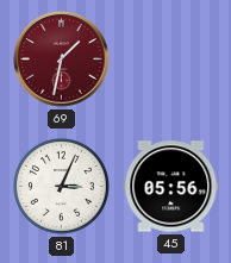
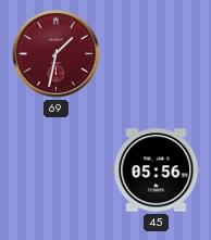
81: 3:04 -> none (61, 186)
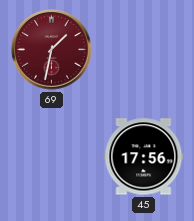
45: 05:56 -> 17:56 (144, 157)
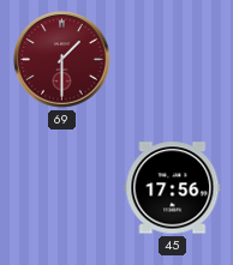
69: 1:32 -> 1:30 (62, 60)
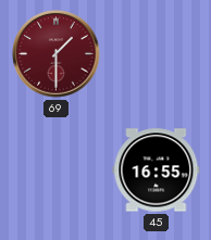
45: 17:56 -> 16:55 (157, 170)
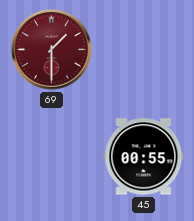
45: 16:55 -> 00:55 (144, 157)
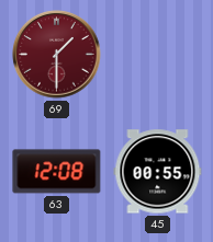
63: none -> 12:08 (57, 172)
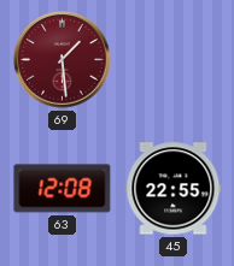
69: 1:30 -> 1:29 (63, 60)
45: 00:55 -> 22:55 (174, 189)
